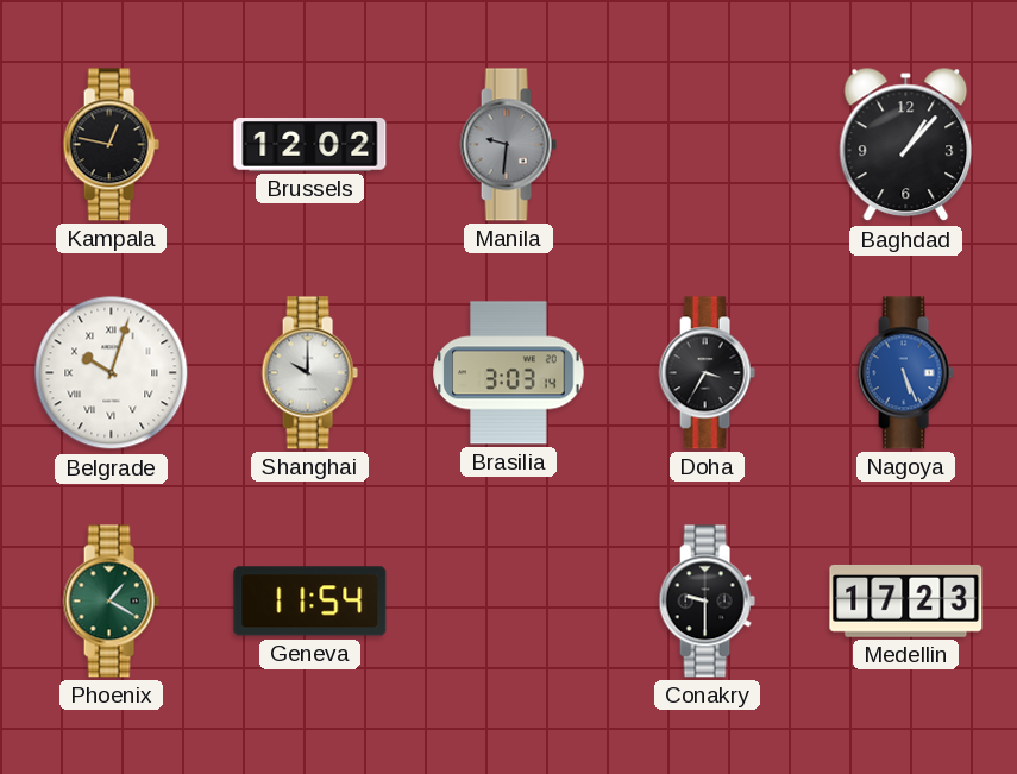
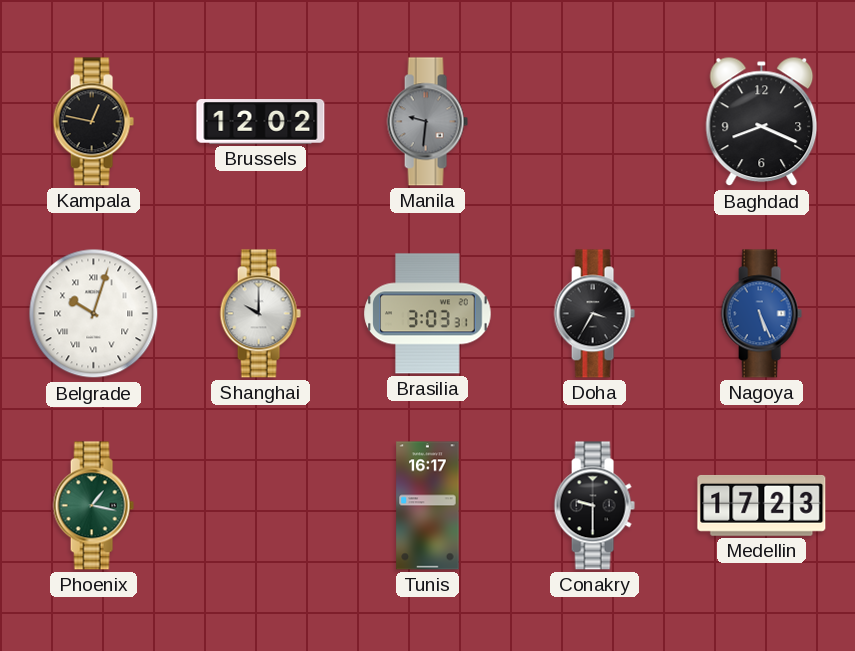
Baghdad: 1:07 -> 8:19 (762, 122)
Brasilia: 3:03:14 -> 3:03:31 (428, 314)
Phoenix: 1:20 -> 1:17 (93, 506)
Geneva: 11:54 -> none (310, 602)
Tunis: none -> 16:17 (428, 506)
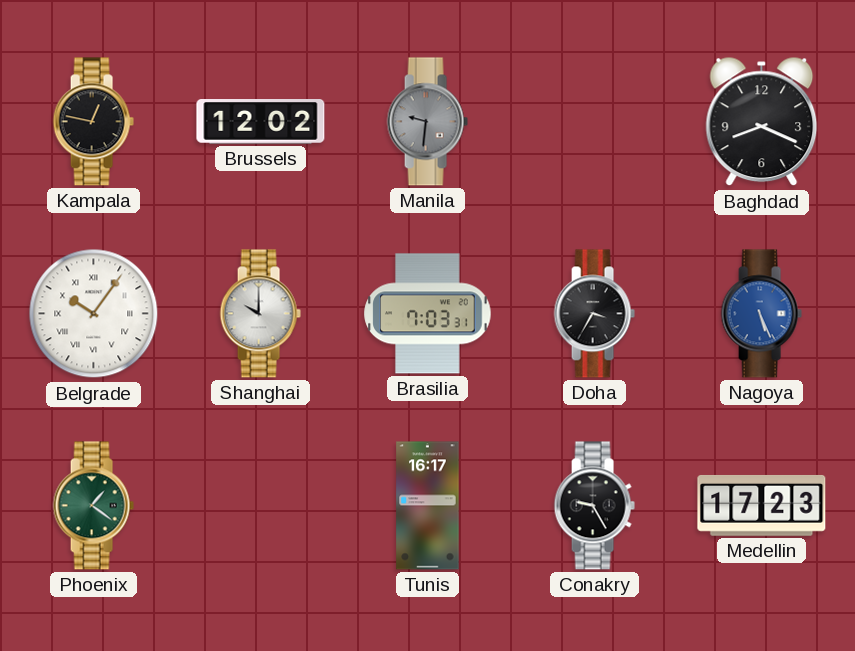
Belgrade: 10:03 -> 10:06 (94, 314)
Brasilia: 3:03 -> 7:03 (428, 314)
Phoenix: 1:17 -> 1:21 (93, 506)
Conakry: 9:30 -> 9:25 (594, 506)
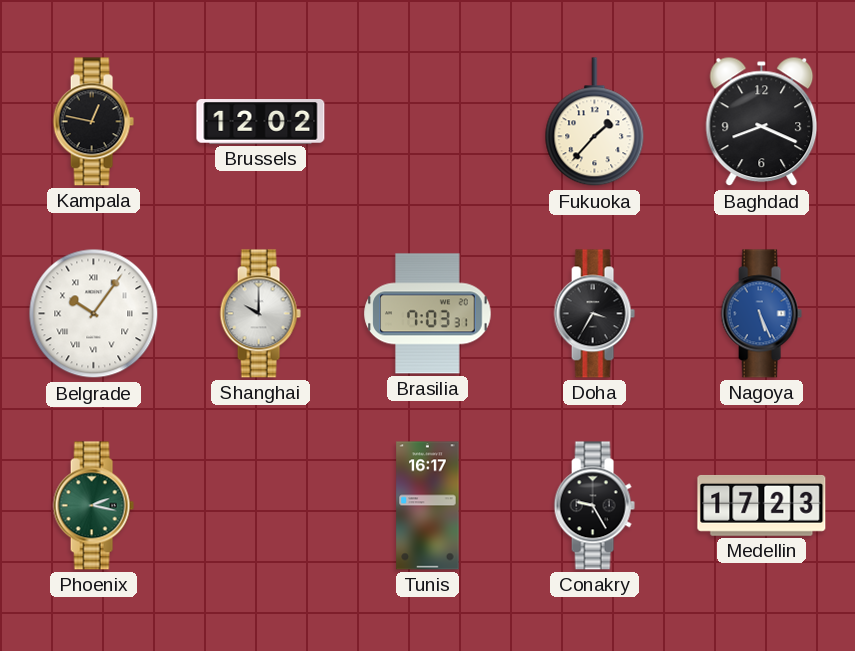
Manila: 9:31 -> none (427, 122)
Fukuoka: none -> 1:37 (595, 122)
Phoenix: 1:21 -> 2:17 (93, 506)
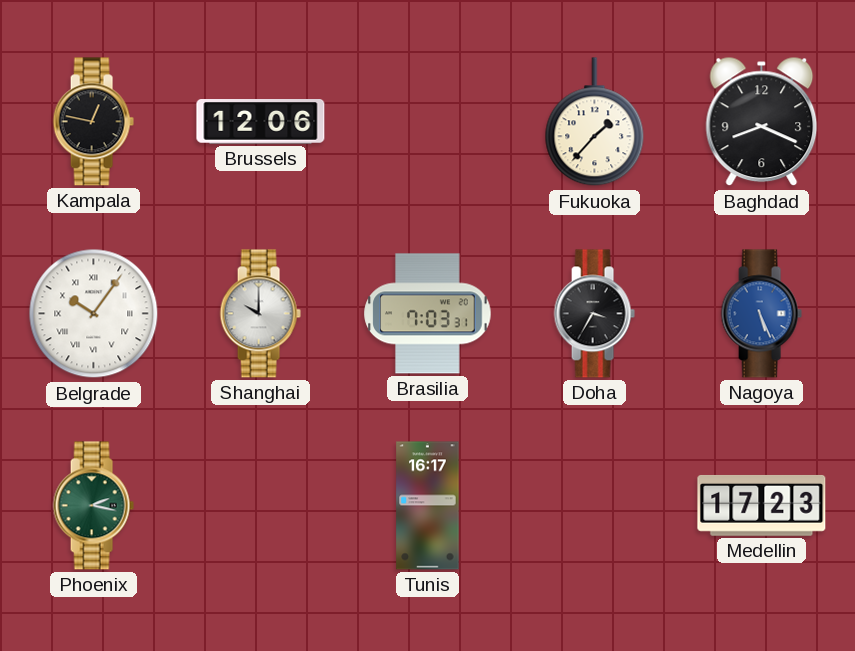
Brussels: 12:02 -> 12:06 (261, 122)
Conakry: 9:25 -> none (594, 506)
